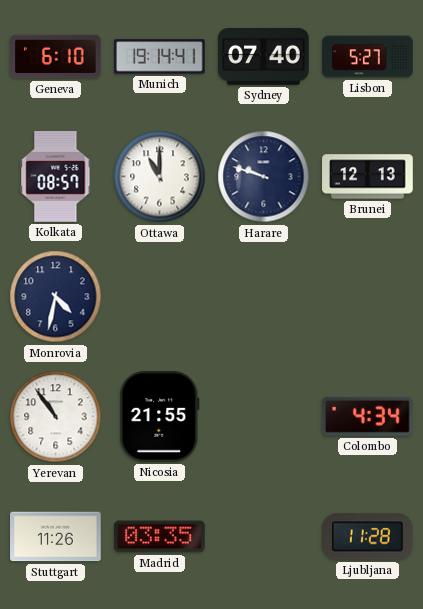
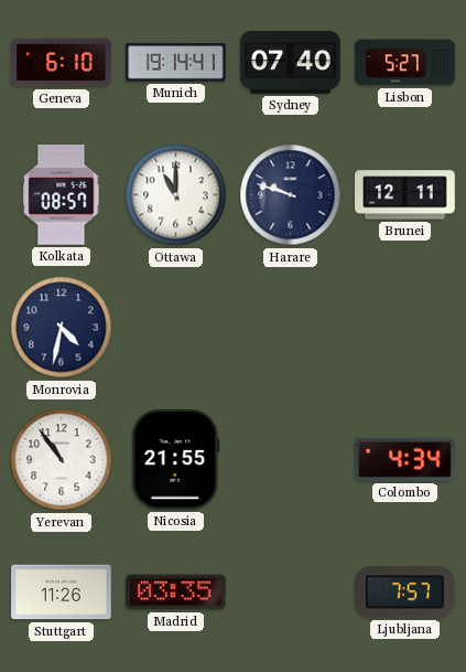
Brunei: 12:13 -> 12:11 (405, 195)
Ljubljana: 11:28 -> 7:57 (405, 593)
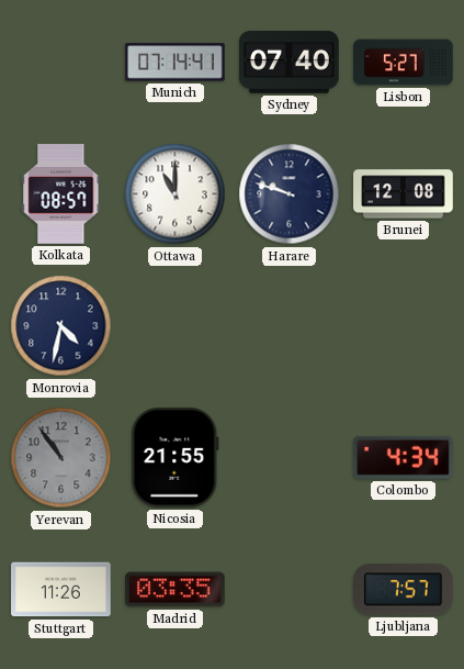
Geneva: 6:10 -> none (62, 63)
Munich: 19:14 -> 07:14 (176, 63)
Brunei: 12:11 -> 12:08 (404, 194)
Yerevan dial: white -> grey (61, 458)
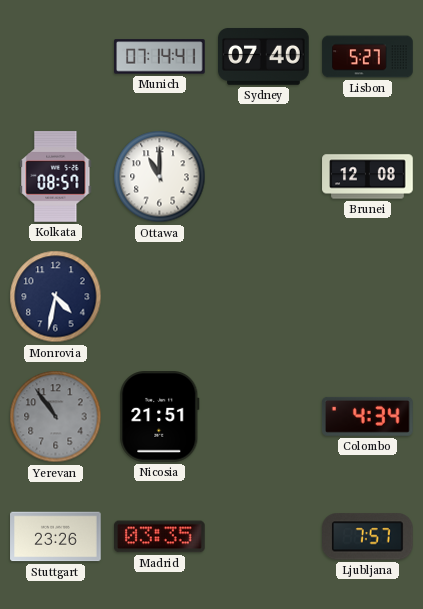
Harare: 9:48 -> none (290, 194)
Nicosia: 21:55 -> 21:51 (160, 417)
Stuttgart: 11:26 -> 23:26 (56, 537)
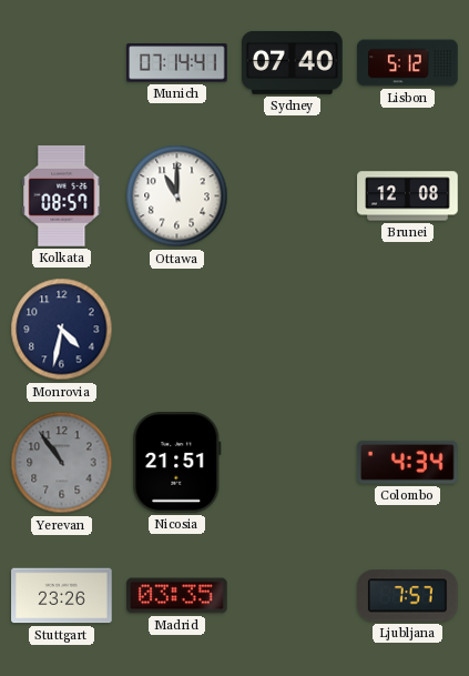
Lisbon: 5:27 -> 5:12 (408, 63)
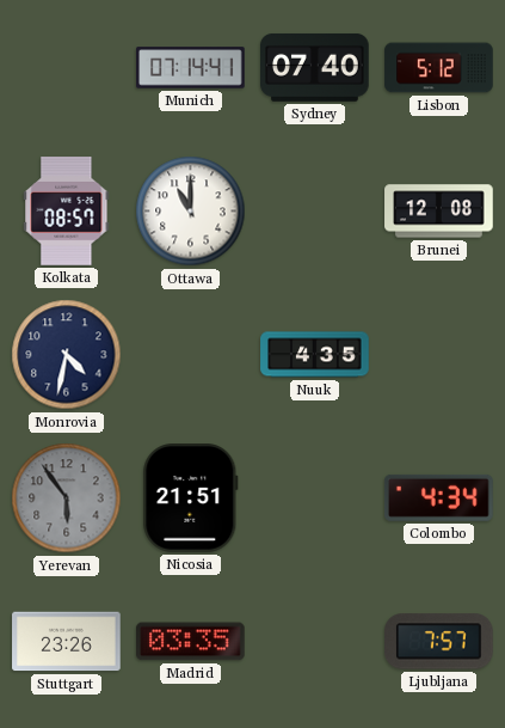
Nuuk: none -> 4:35 (315, 355)
Yerevan: 10:54 -> 5:54 (67, 498)
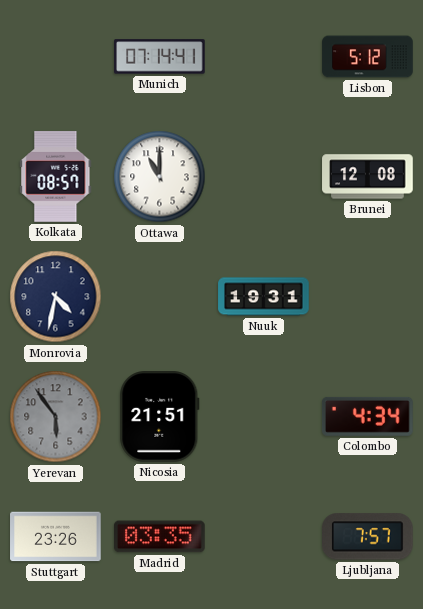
Sydney: 07:40 -> none (315, 67)
Nuuk: 4:35 -> 19:31 (264, 297)
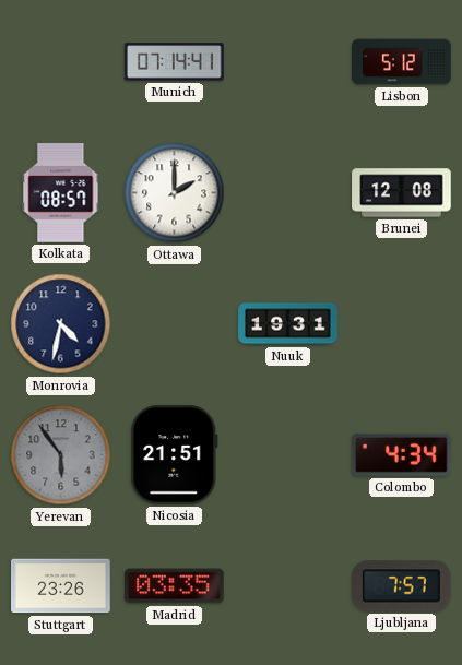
Ottawa: 11:00 -> 2:00 (175, 193)
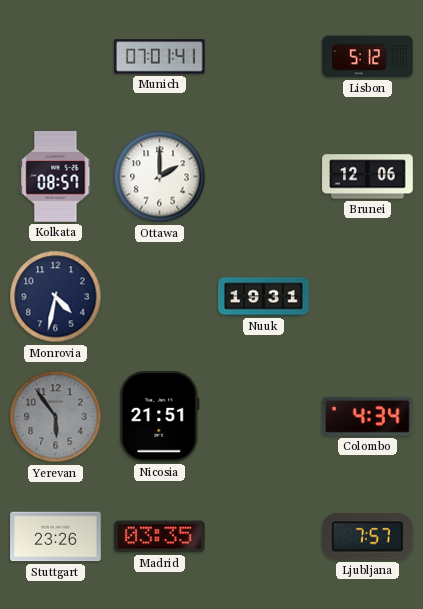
Munich: 07:14 -> 07:01 (160, 57)
Brunei: 12:08 -> 12:06 (368, 177)
